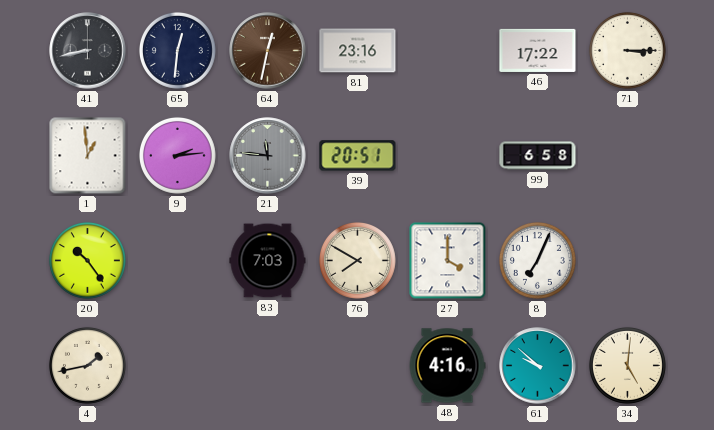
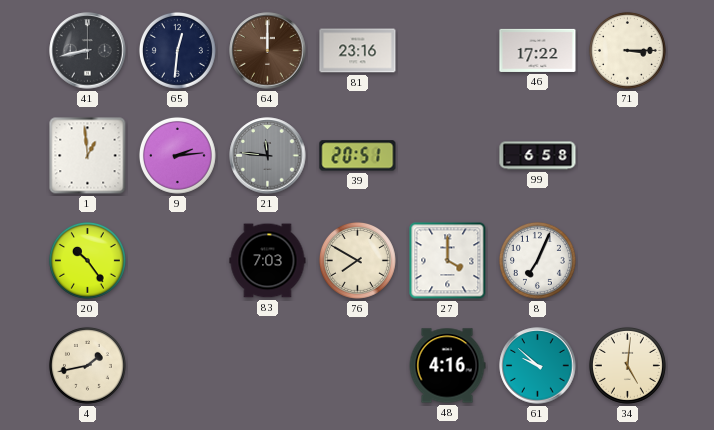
64: 12:32 -> 12:00 (268, 51)
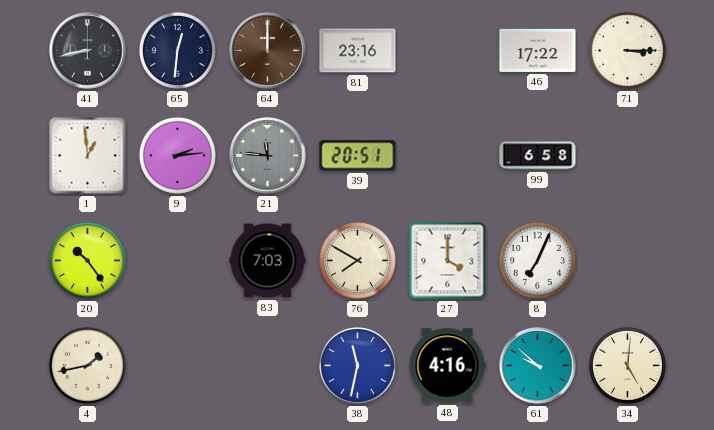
38: none -> 11:32 (357, 365)
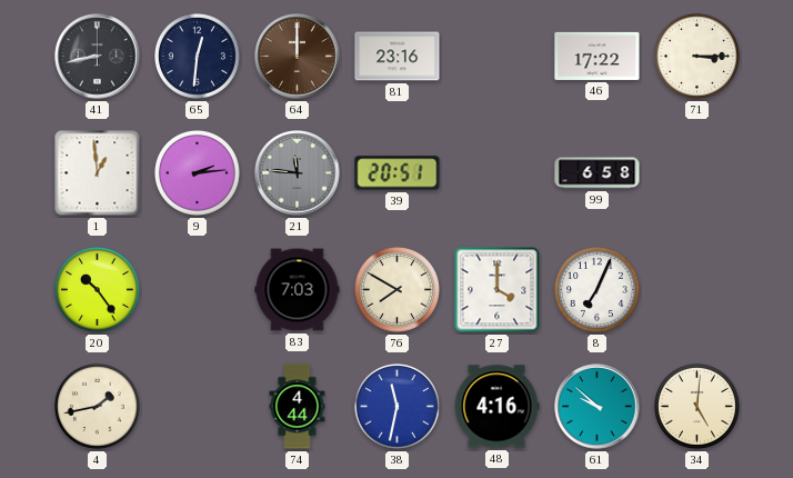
74: none -> 4:44 (298, 407)
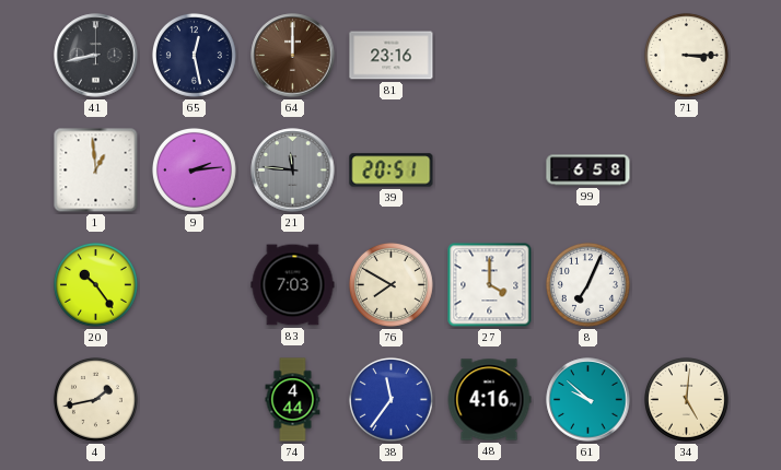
65: 12:31 -> 12:28 (194, 55)
46: 17:22 -> none (598, 56)
38: 11:32 -> 11:36 (391, 399)
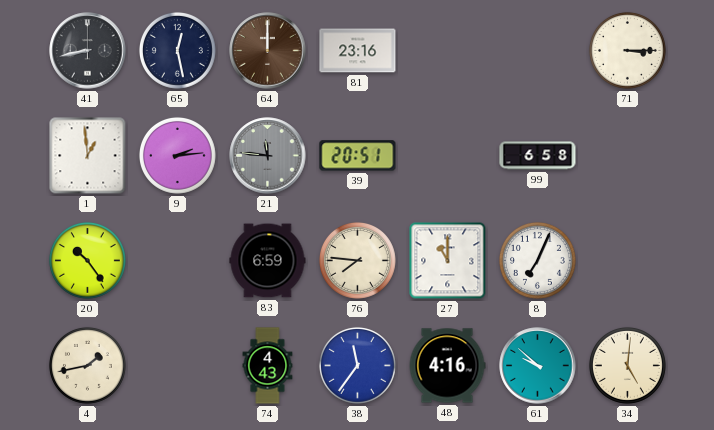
83: 7:03 -> 6:59 (268, 261)
76: 7:50 -> 7:46 (357, 260)
27: 4:00 -> 11:00 (448, 261)
74: 4:44 -> 4:43 (268, 366)
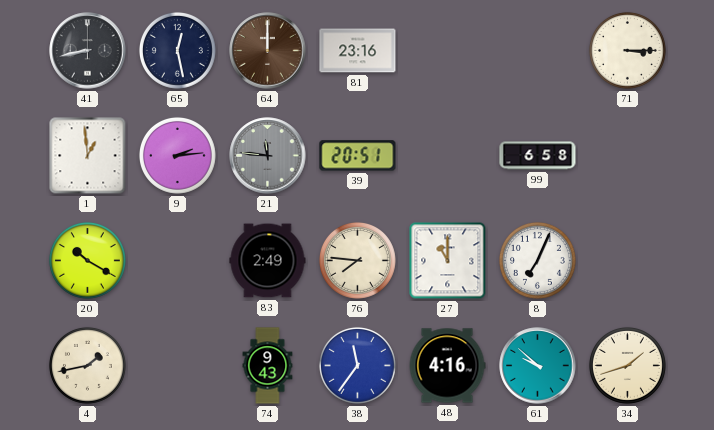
20: 10:24 -> 10:20 (87, 260)
83: 6:59 -> 2:49 (268, 261)
74: 4:43 -> 9:43 (268, 366)
34: 5:01 -> 1:42 (627, 365)
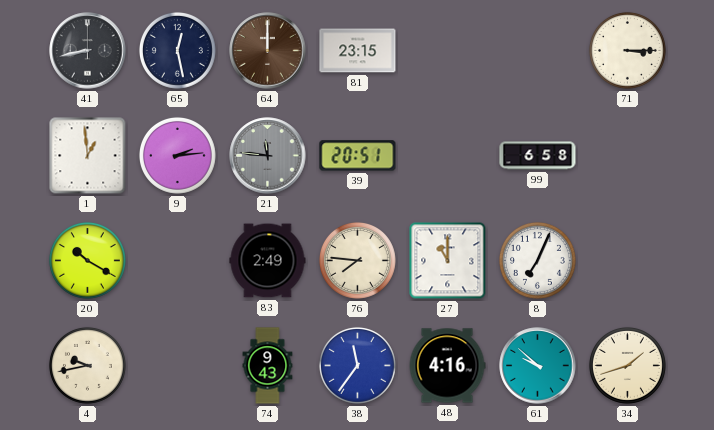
81: 23:16 -> 23:15 (358, 51)
4: 1:43 -> 9:43 (87, 365)
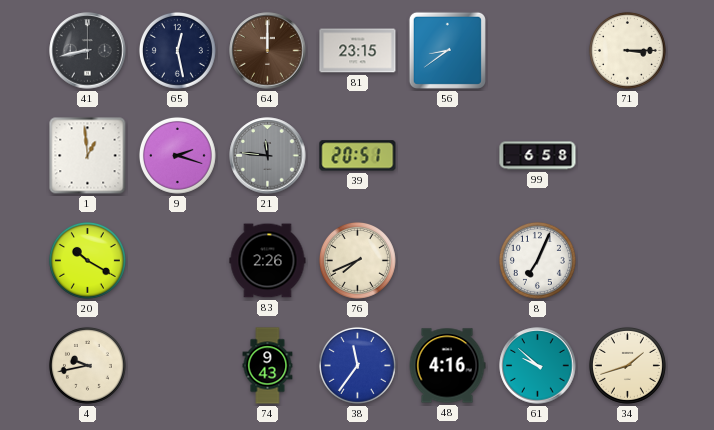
56: none -> 8:39 (447, 50)
9: 2:14 -> 2:18 (177, 155)
83: 2:49 -> 2:26 (268, 261)
76: 7:46 -> 7:41 (357, 260)
27: 11:00 -> none (448, 261)
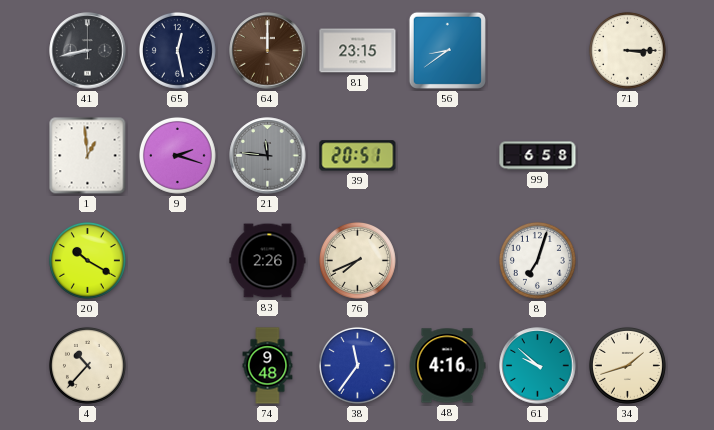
8: 7:04 -> 7:03 (537, 260)
4: 9:43 -> 10:37 (87, 365)
74: 9:43 -> 9:48 (268, 366)
